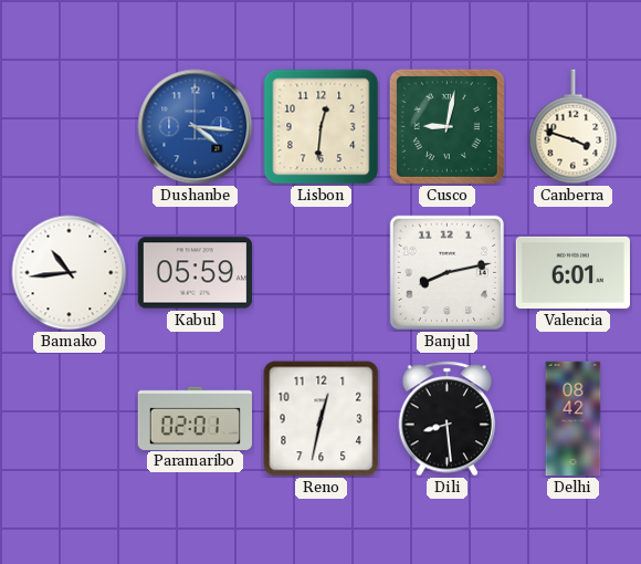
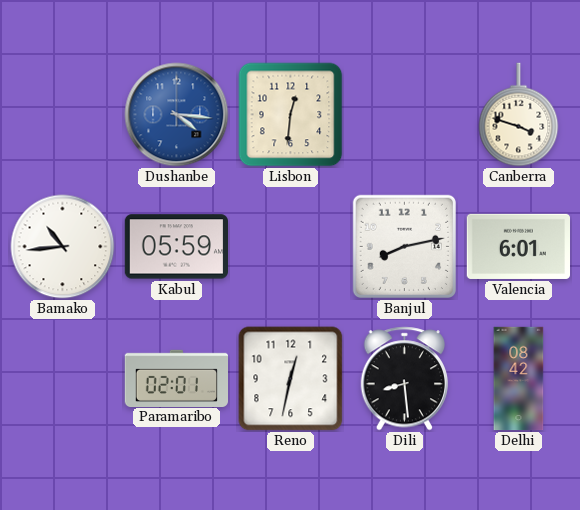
Cusco: 9:02 -> none (446, 126)
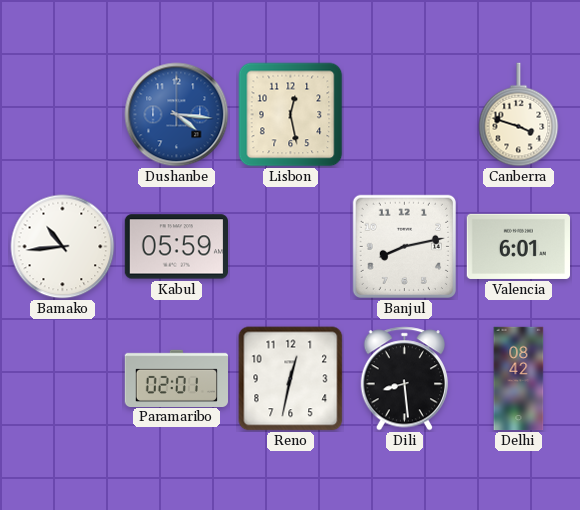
Lisbon: 12:31 -> 12:28 (291, 115)
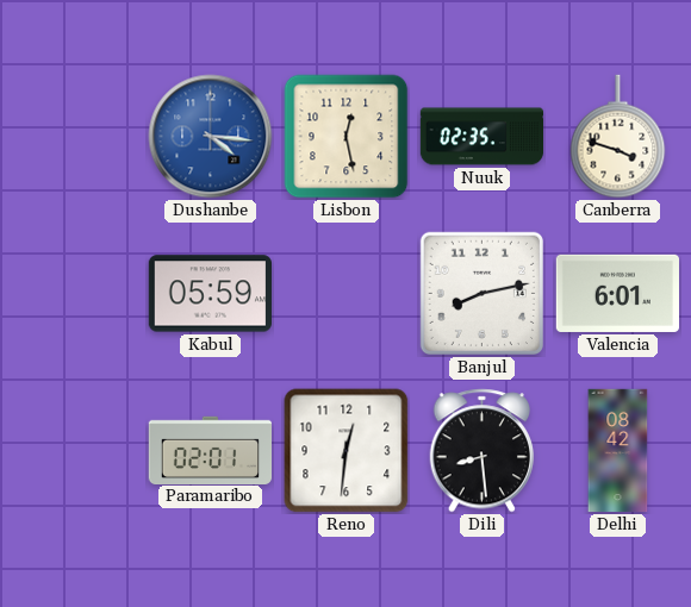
Nuuk: none -> 02:35 (483, 137)
Bamako: 10:44 -> none (63, 247)
Reno: 12:32 -> 12:31 (347, 451)
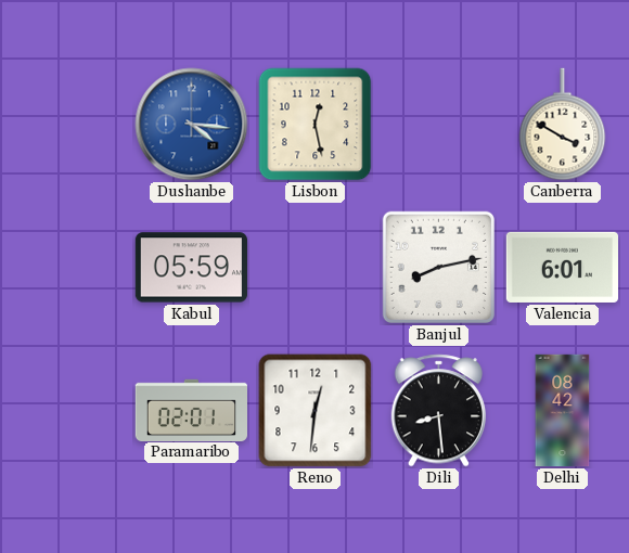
Nuuk: 02:35 -> none (483, 137)
Canberra: 3:48 -> 3:50 (563, 125)
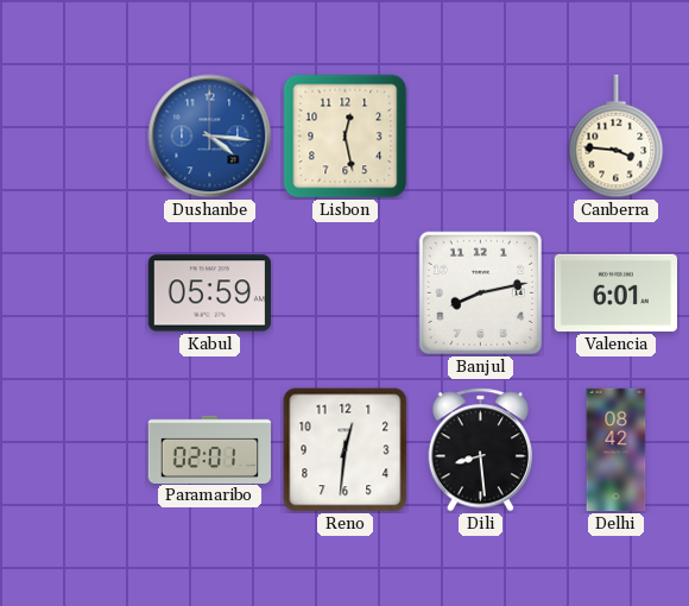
Canberra: 3:50 -> 3:46 (617, 137)
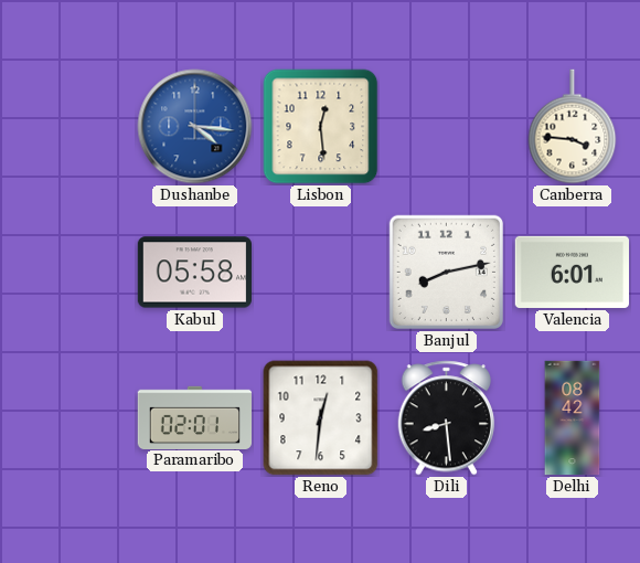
Lisbon: 12:28 -> 12:29 (321, 127)
Kabul: 05:59 -> 05:58 (194, 273)
